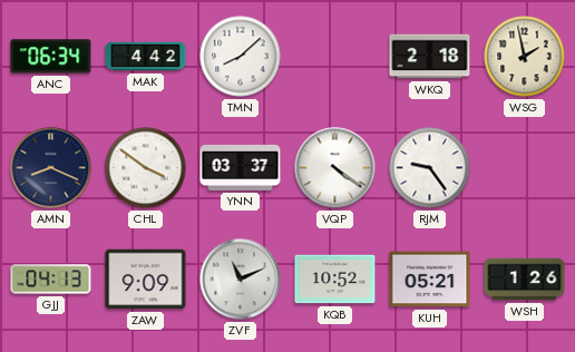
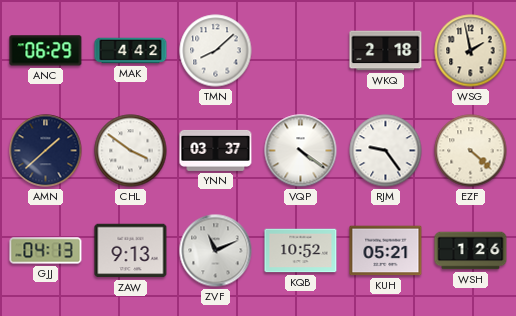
ANC: 06:34 -> 06:29 (46, 51)
AMN: 8:19 -> 1:38 (46, 151)
EZF: none -> 4:22 (471, 151)
ZAW: 9:09 -> 9:13 (131, 251)
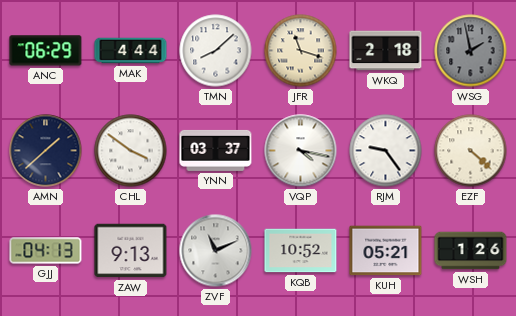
MAK: 4:42 -> 4:44 (131, 51)
JFR: none -> 11:18 (301, 51)
WSG dial: cream -> grey (471, 51)
VQP: 4:21 -> 4:17 (301, 151)
